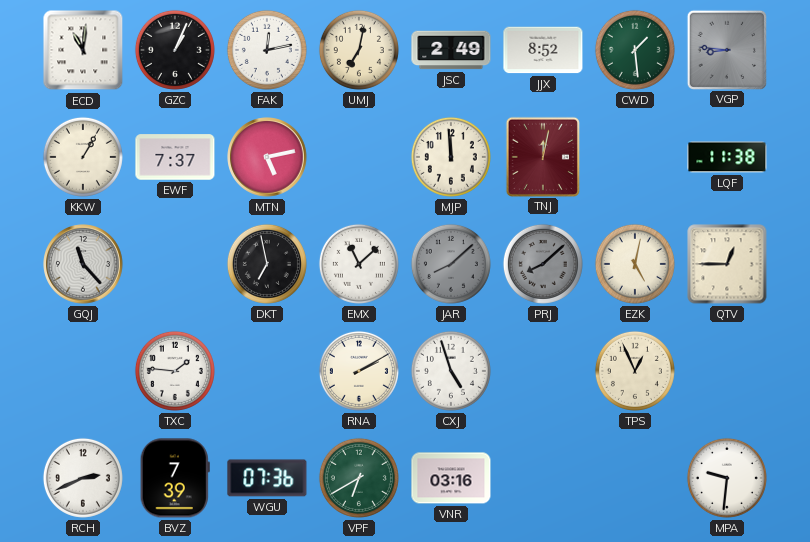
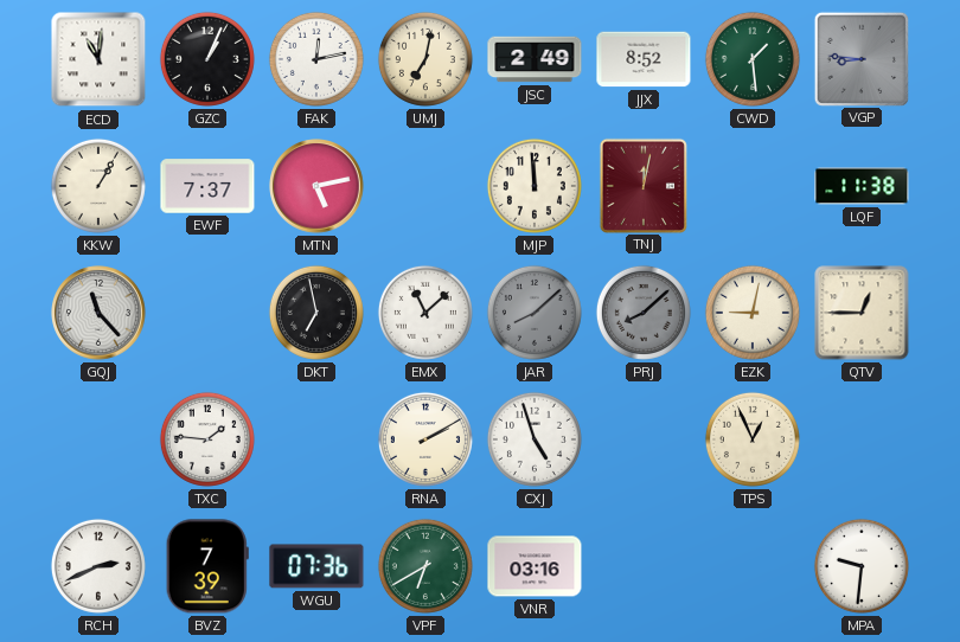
EZK: 5:02 -> 9:02 (753, 313)
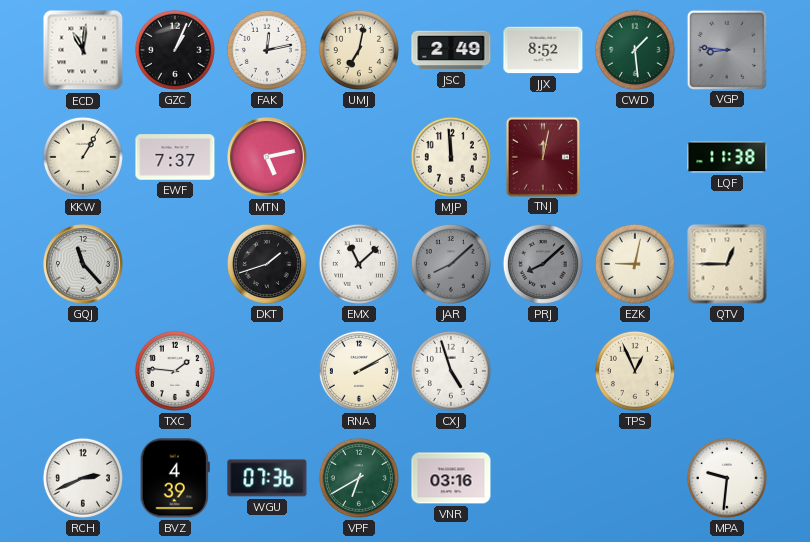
DKT: 6:58 -> 1:42 (267, 264)
BVZ: 7:39 -> 4:39 (175, 478)
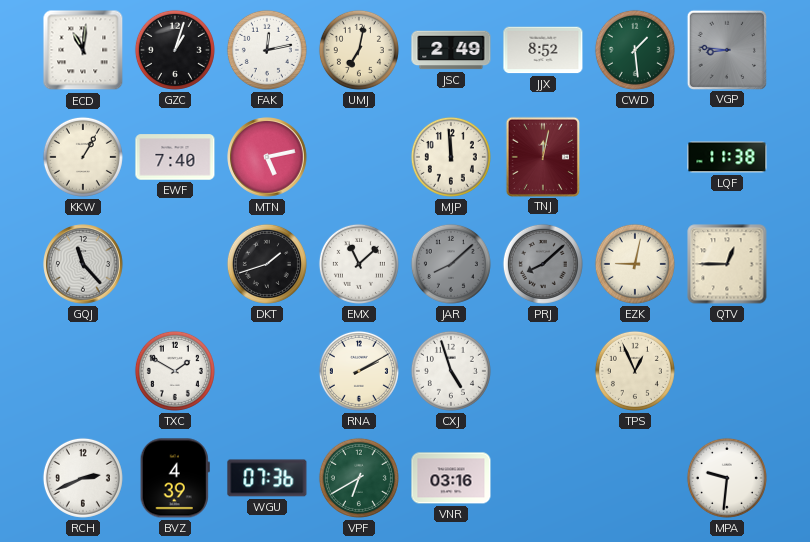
GZC: 1:04 -> 1:03 (175, 50)
EWF: 7:37 -> 7:40 (175, 157)
TXC: 1:46 -> 1:50 (175, 371)
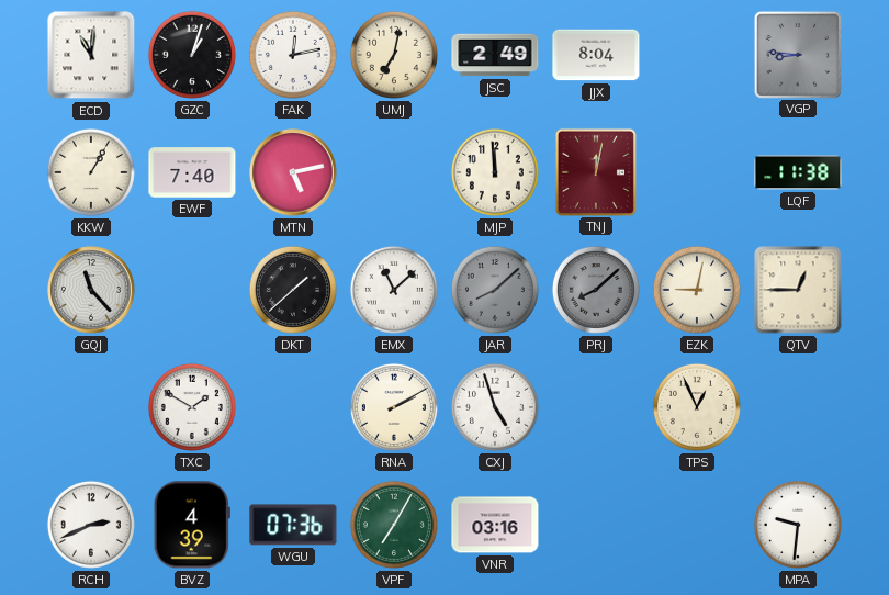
JJX: 8:52 -> 8:04 (596, 55)
CWD: 1:29 -> none (635, 50)
DKT: 1:42 -> 1:38 (293, 290)
VPF: 6:40 -> 7:05 (394, 525)
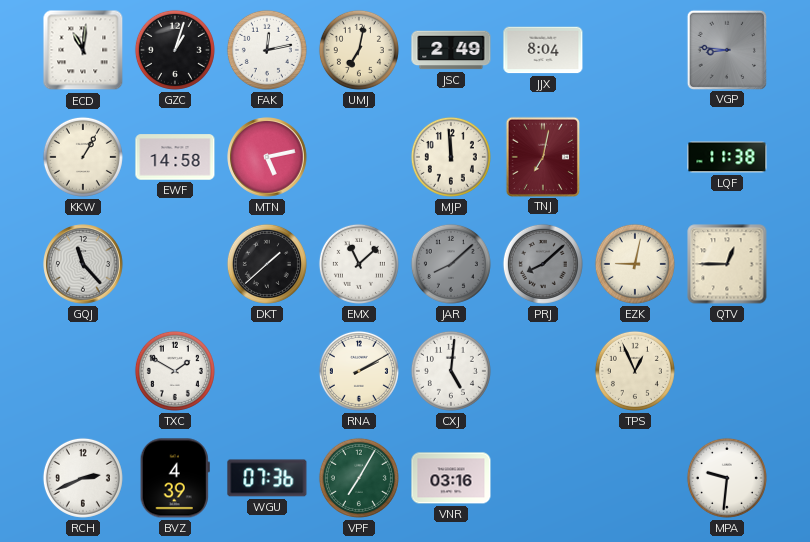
EWF: 7:40 -> 14:58 (175, 157)
TNJ: 12:02 -> 7:02 (543, 156)
CXJ: 4:57 -> 5:01 (451, 371)
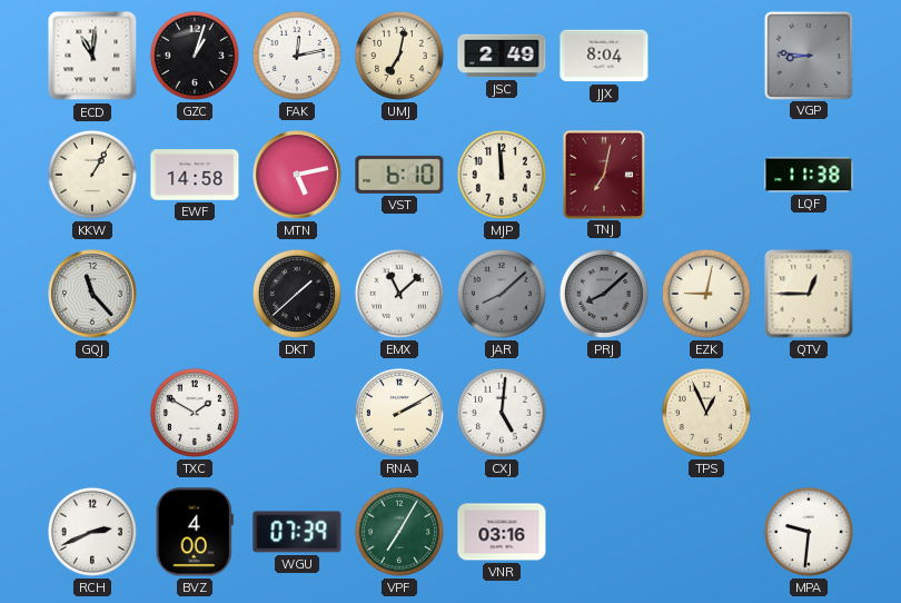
VST: none -> 6:10 (399, 175)
BVZ: 4:39 -> 4:00 (195, 532)
WGU: 07:36 -> 07:39 (297, 532)
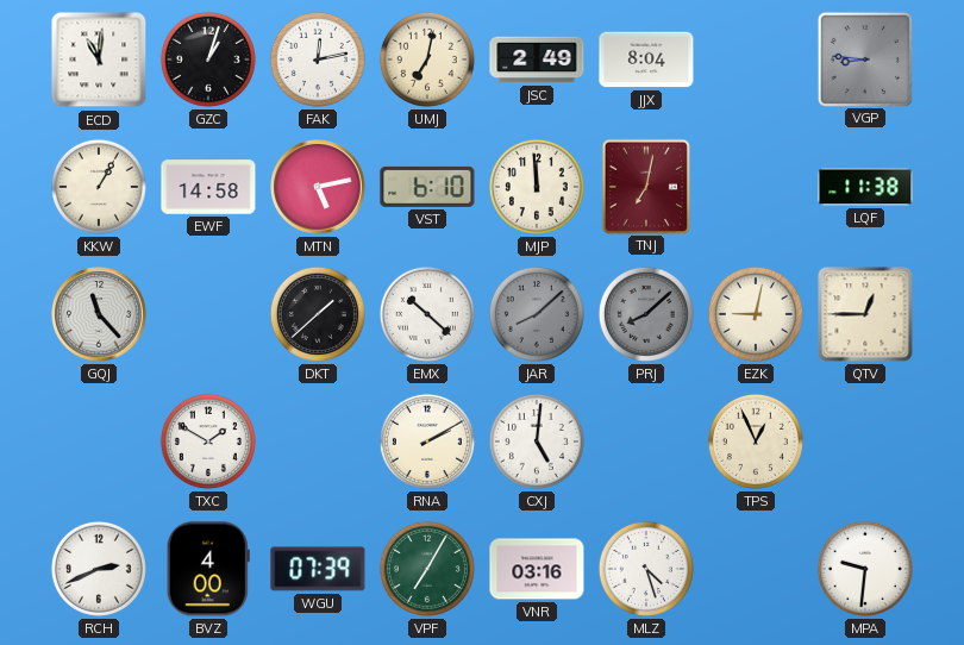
EMX: 11:08 -> 10:22 (427, 314)
MLZ: none -> 4:27 (646, 569)
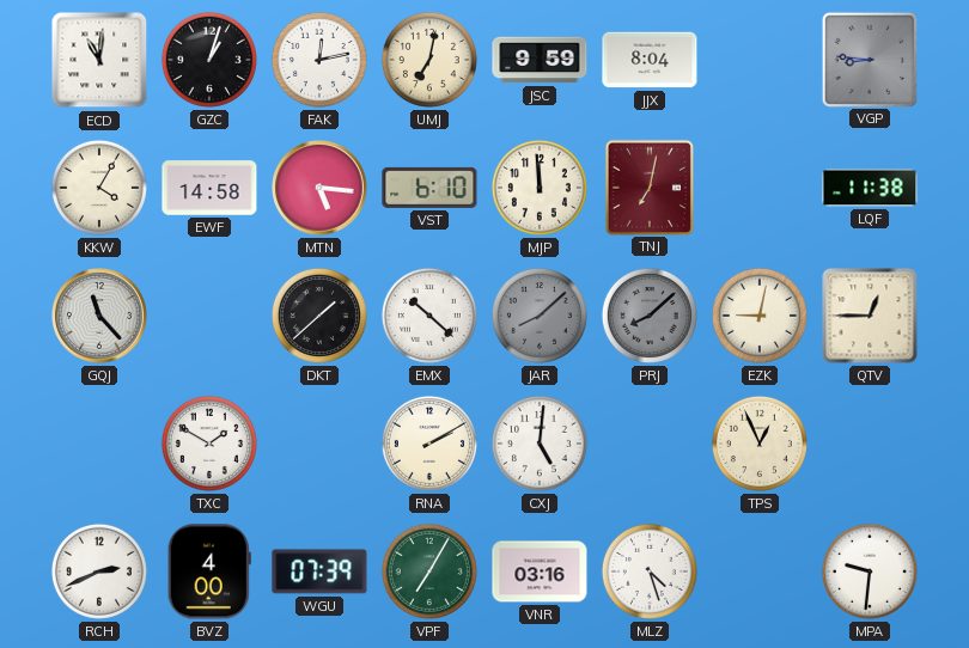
JSC: 2:49 -> 9:59 (540, 60)
KKW: 1:05 -> 4:05 (99, 188)
MTN: 5:13 -> 5:16 (319, 188)
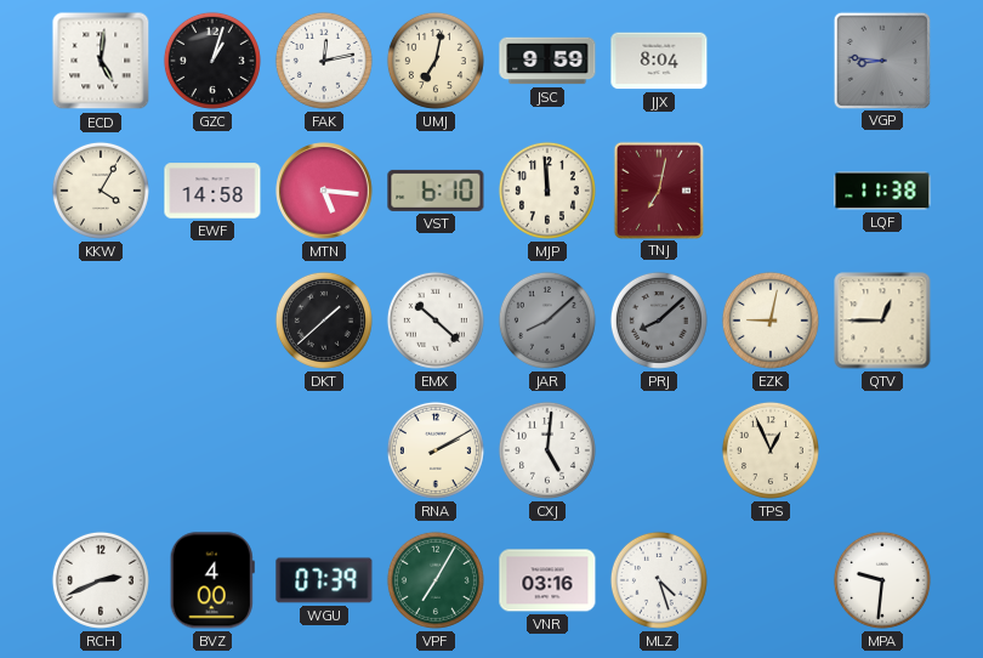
ECD: 11:01 -> 5:01 (101, 61)
GQJ: 11:23 -> none (99, 316)
TXC: 1:50 -> none (209, 444)
